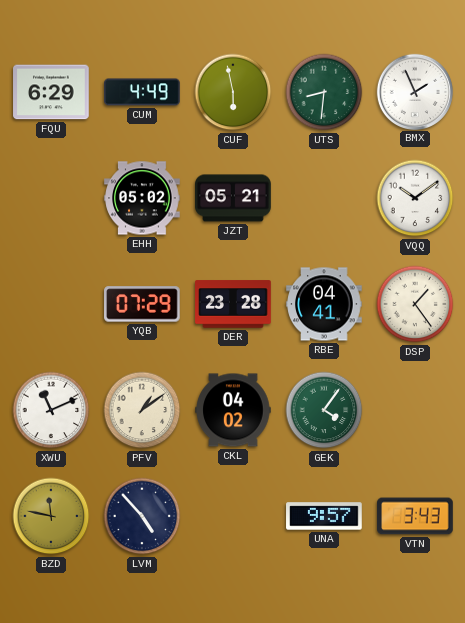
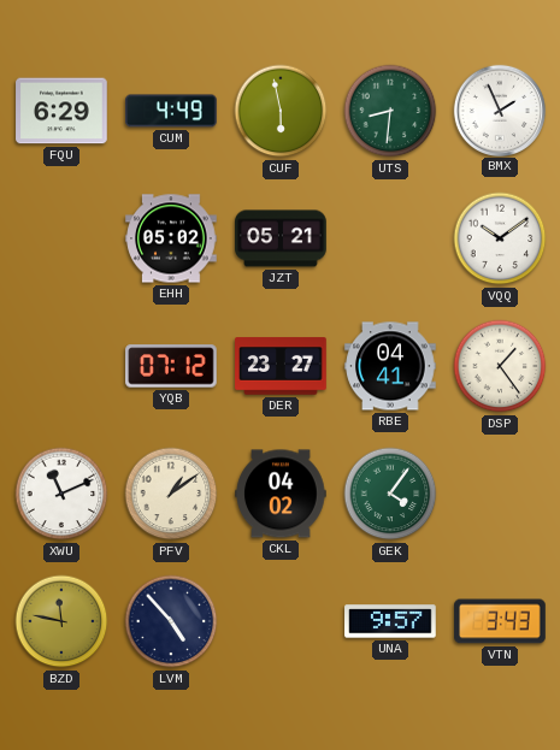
YQB: 07:29 -> 07:12 (171, 366)
DER: 23:28 -> 23:27 (281, 366)
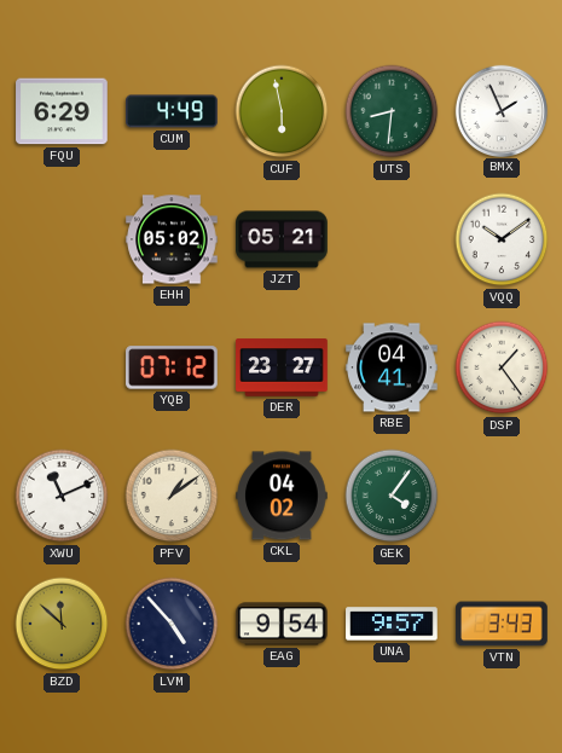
BZD: 11:47 -> 11:52 (62, 624)
EAG: none -> 9:54 (282, 624)
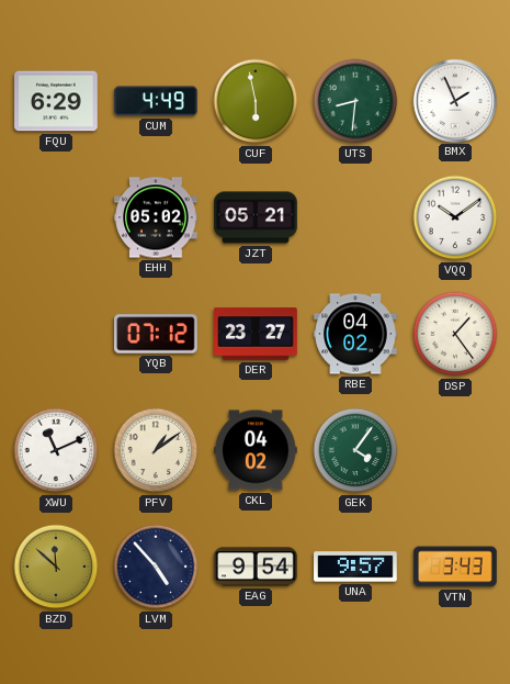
RBE: 04:41 -> 04:02 (355, 334)
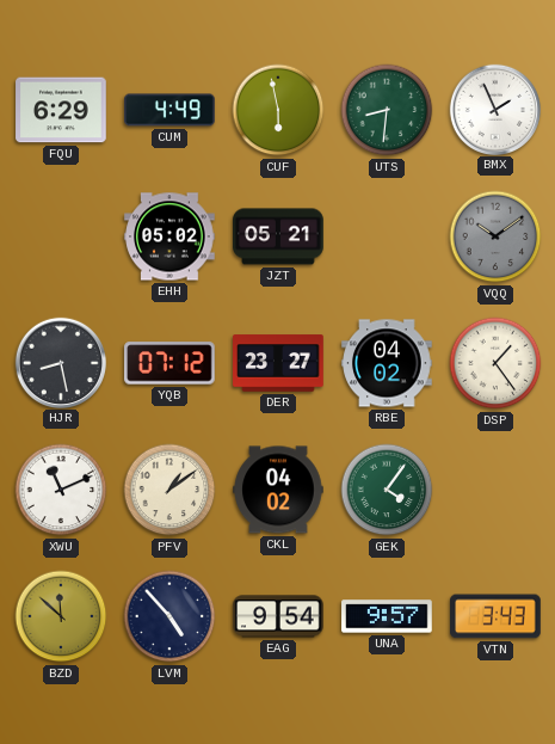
VQQ dial: white -> grey (495, 236)
HJR: none -> 8:28 (60, 362)
